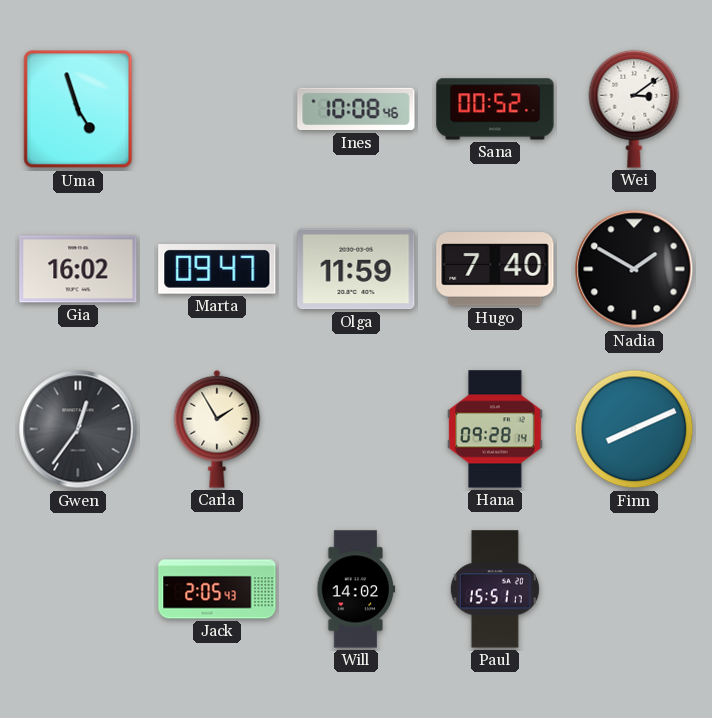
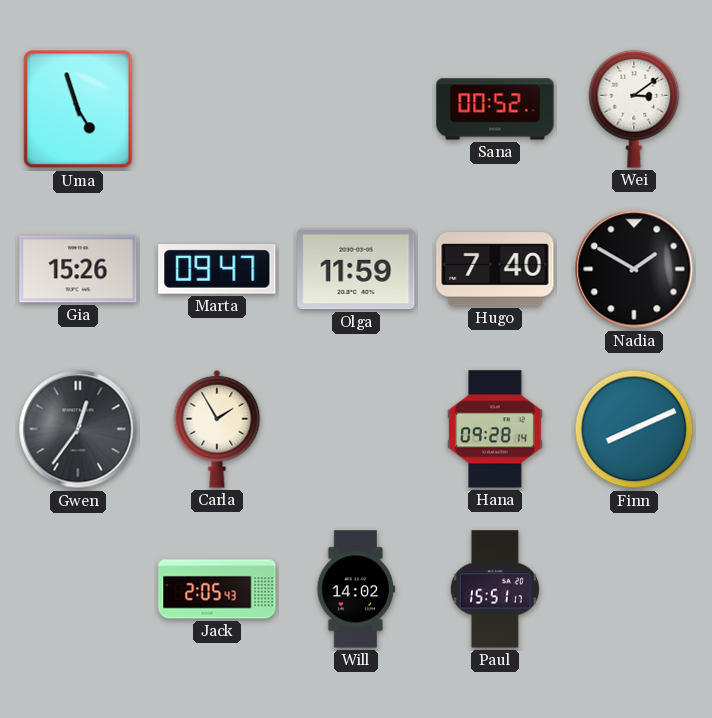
Ines: 10:08 -> none (356, 109)
Gia: 16:02 -> 15:26 (78, 269)
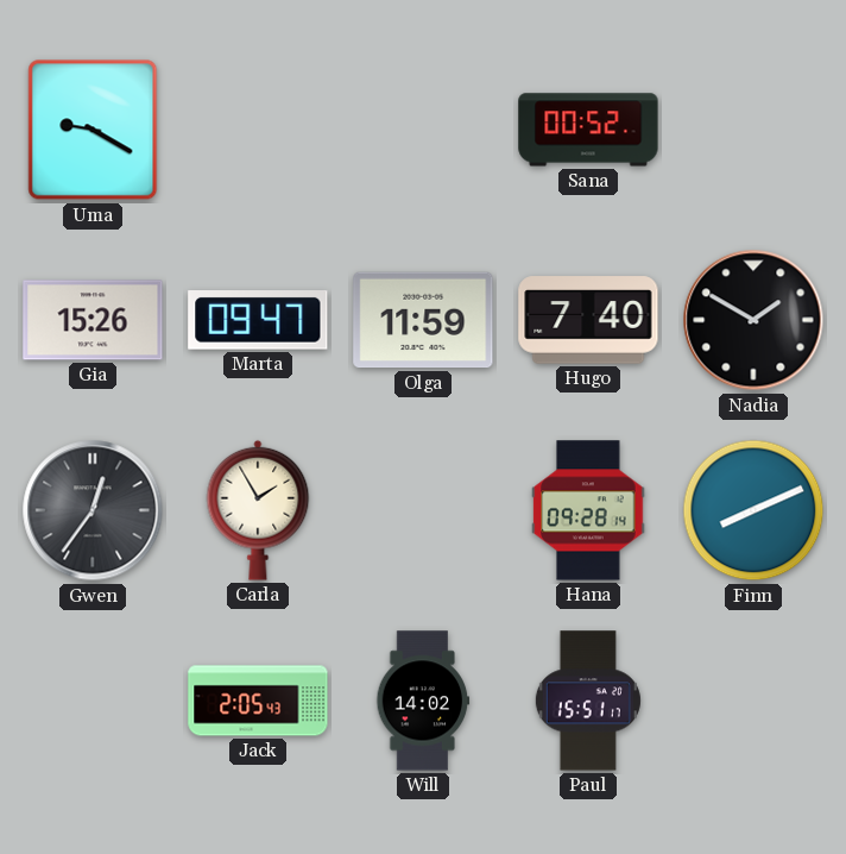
Uma: 4:57 -> 9:20 (93, 130)
Wei: 3:09 -> none (634, 109)
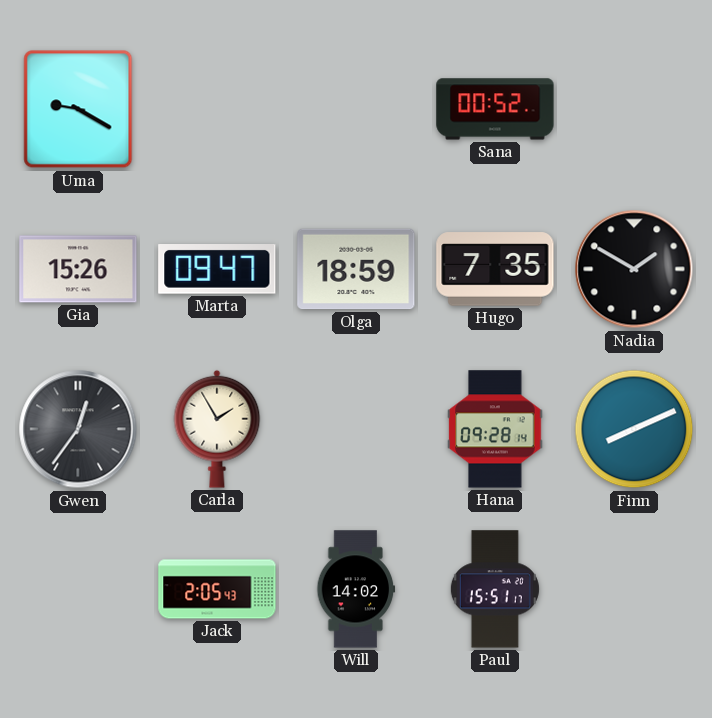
Olga: 11:59 -> 18:59 (356, 269)
Hugo: 7:40 -> 7:35 (495, 269)
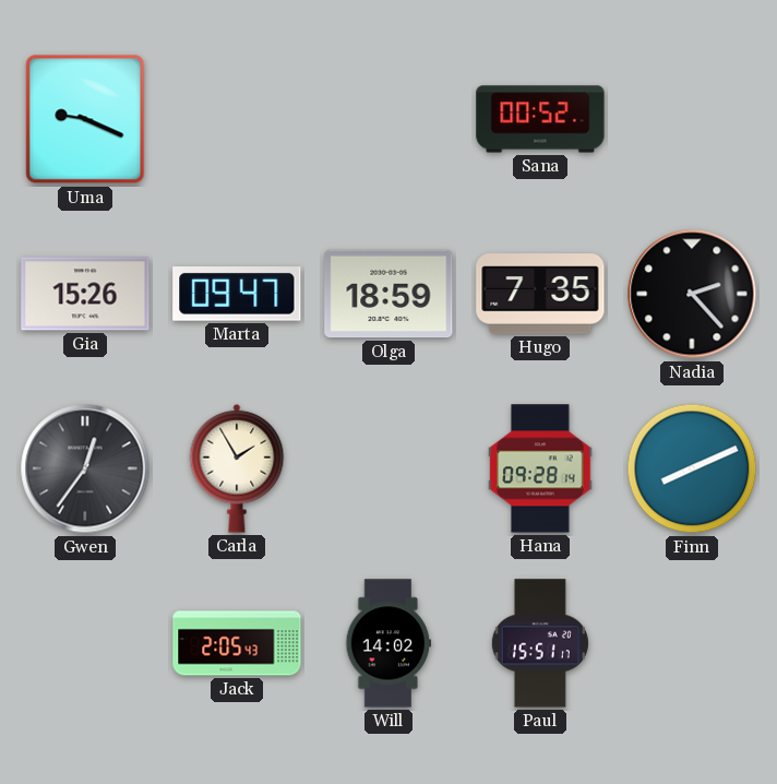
Uma: 9:20 -> 9:19 (85, 119)
Nadia: 1:50 -> 2:23 (692, 294)
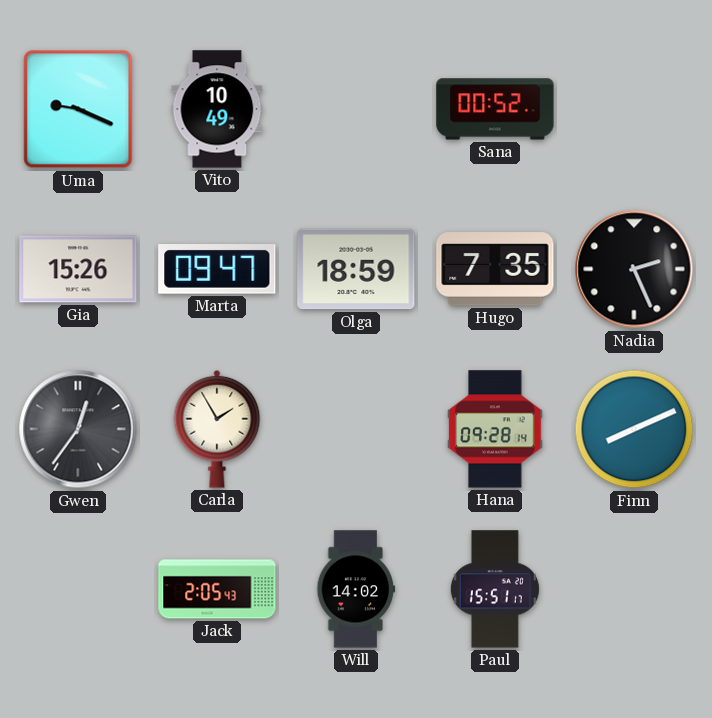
Vito: none -> 10:49 (217, 109)
Nadia: 2:23 -> 2:26 (634, 269)
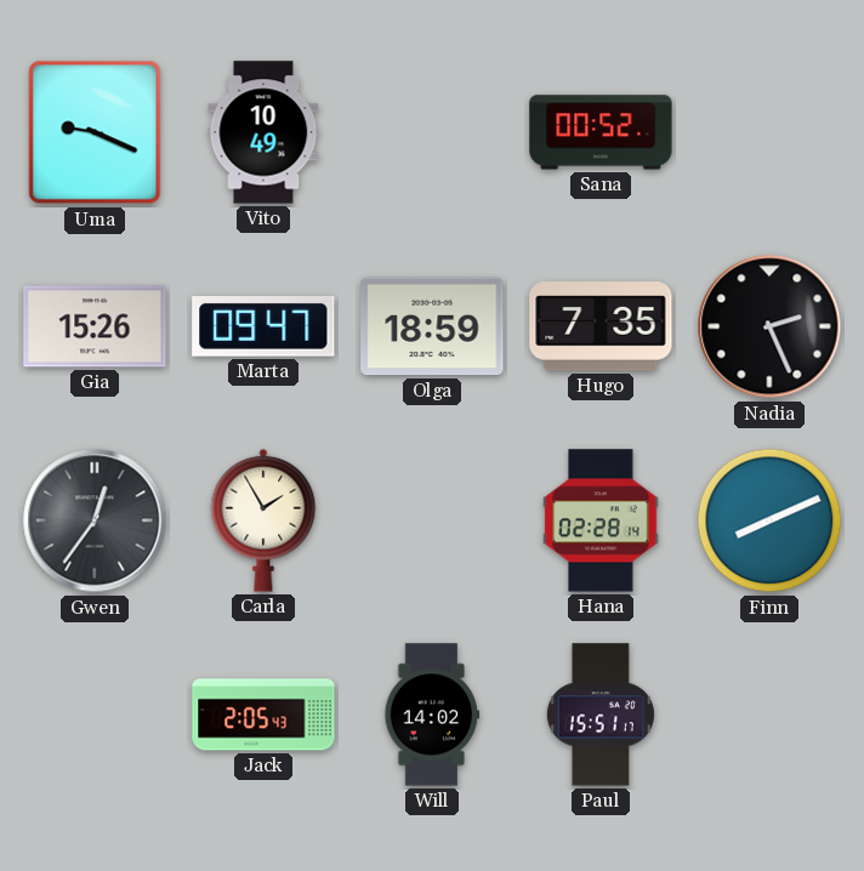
Hana: 09:28 -> 02:28 (601, 520)
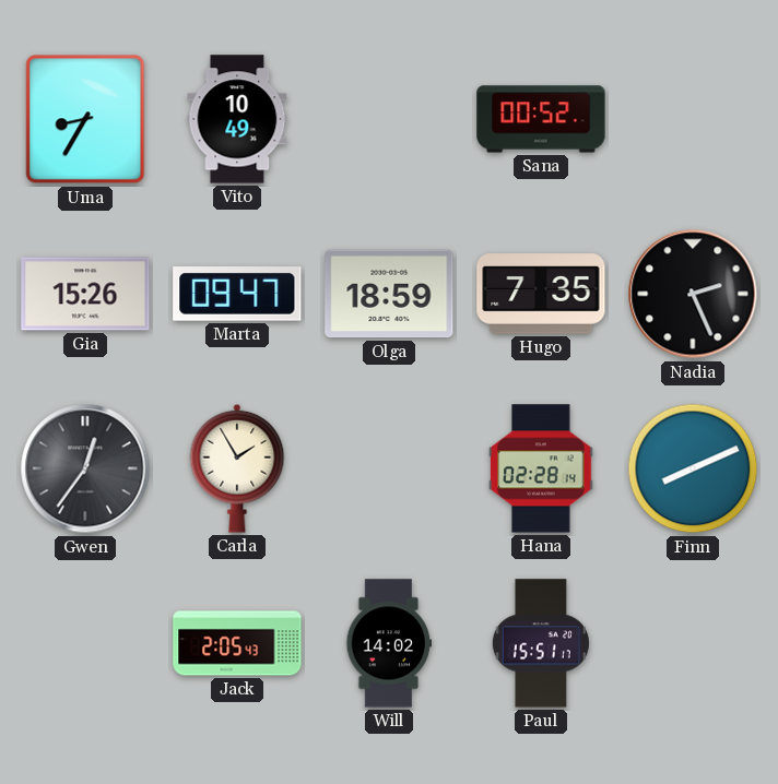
Uma: 9:19 -> 8:35 (85, 119)
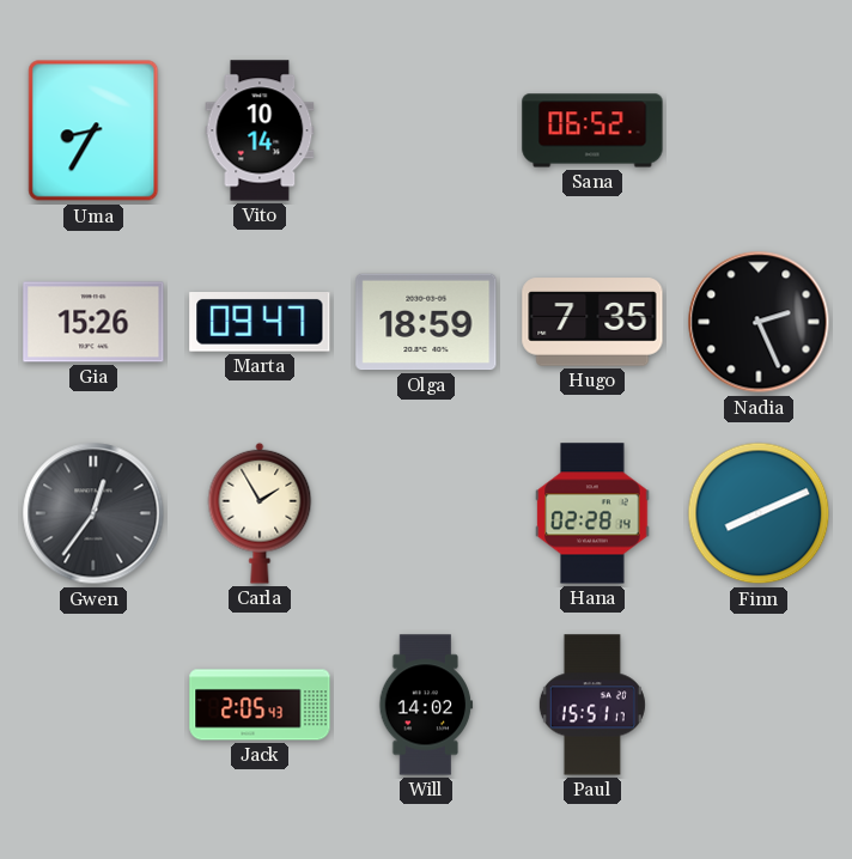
Vito: 10:49 -> 10:14 (260, 130)
Sana: 00:52 -> 06:52 (592, 130)
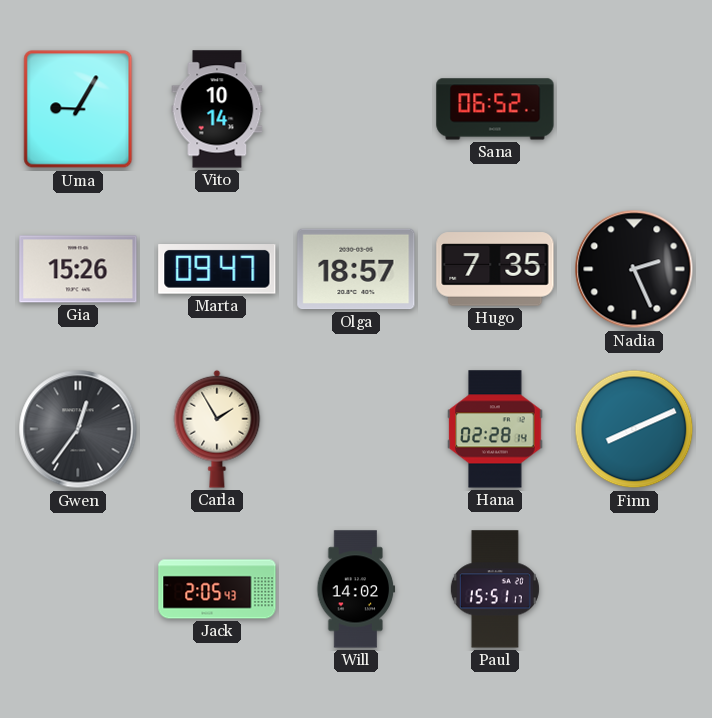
Uma: 8:35 -> 9:05 (78, 109)
Olga: 18:59 -> 18:57 (356, 269)
